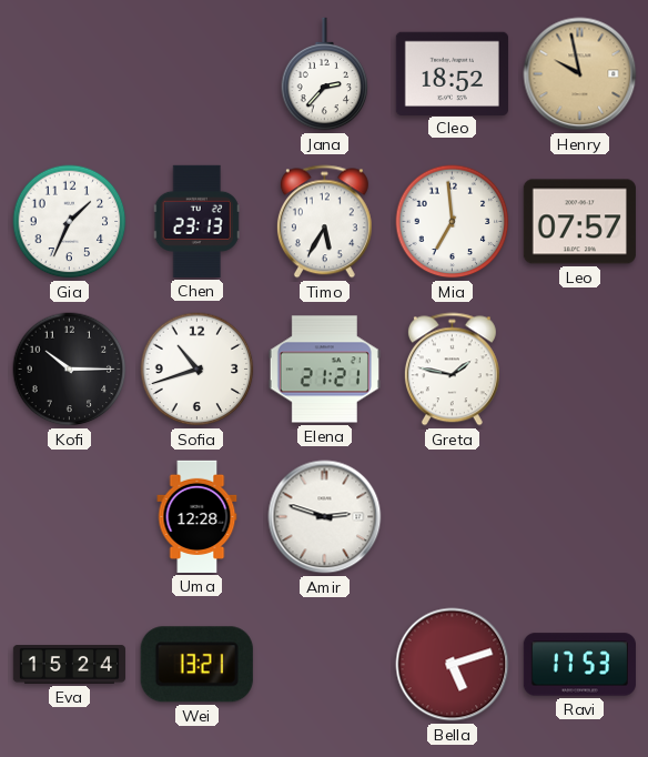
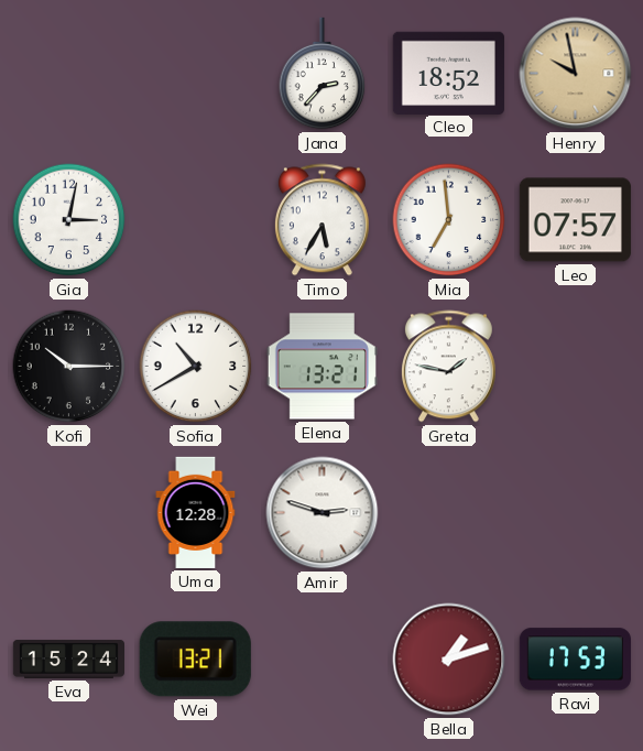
Gia: 1:34 -> 3:02 (69, 220)
Chen: 23:13 -> none (196, 221)
Sofia: 10:42 -> 10:40 (196, 367)
Elena: 21:21 -> 13:21 (321, 367)
Bella: 5:12 -> 1:12 (449, 660)
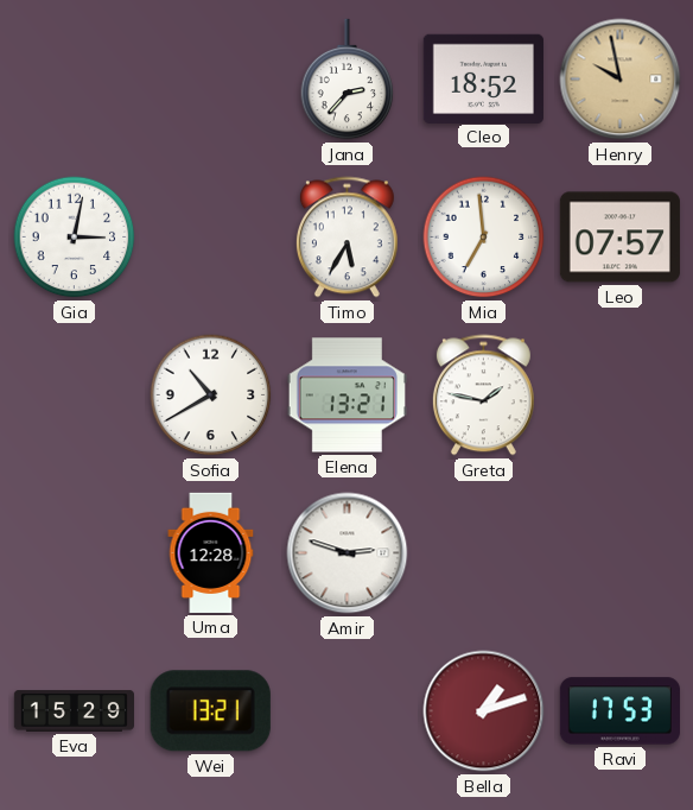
Kofi: 10:15 -> none (69, 367)
Eva: 15:24 -> 15:29 (74, 711)
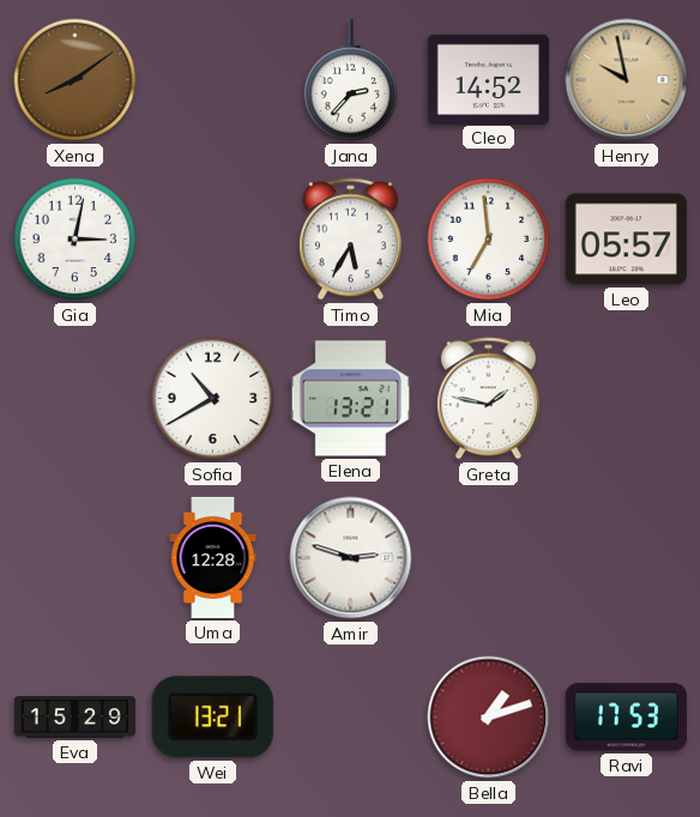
Xena: none -> 8:09 (76, 80)
Cleo: 18:52 -> 14:52 (488, 79)
Leo: 07:57 -> 05:57 (626, 240)
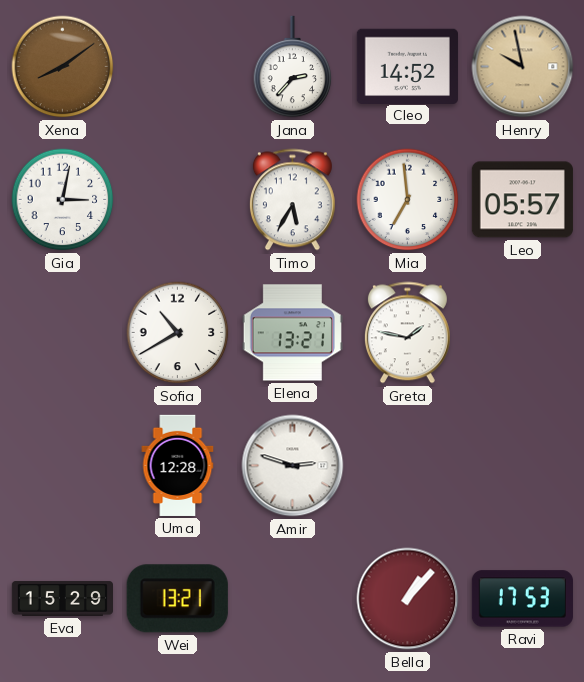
Bella: 1:12 -> 1:07 (408, 599)
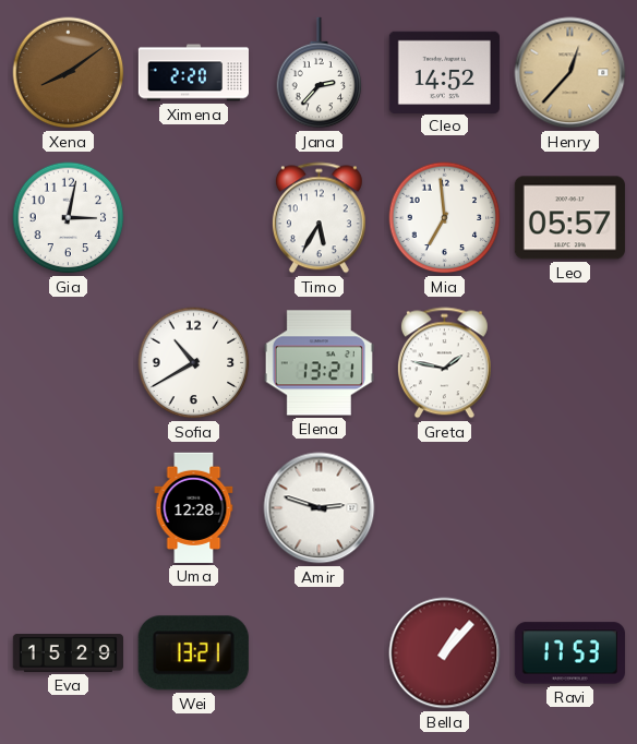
Ximena: none -> 2:20 (193, 73)
Henry: 9:58 -> 12:37 (570, 73)
